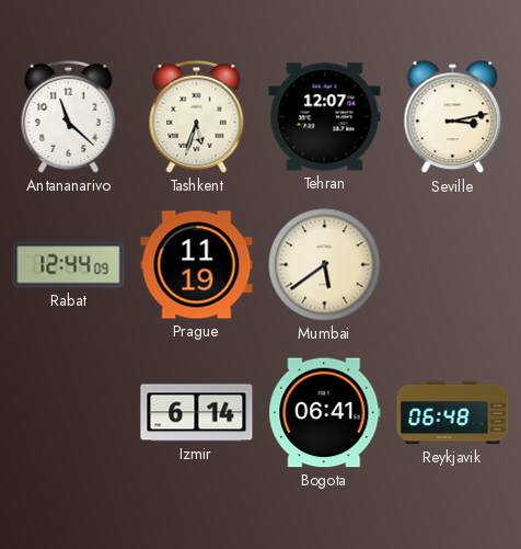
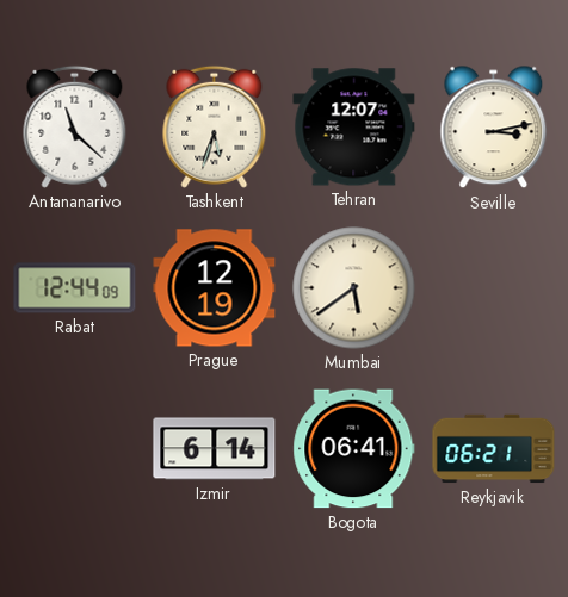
Prague: 11:19 -> 12:19 (215, 288)
Reykjavik: 06:48 -> 06:21 (494, 449)
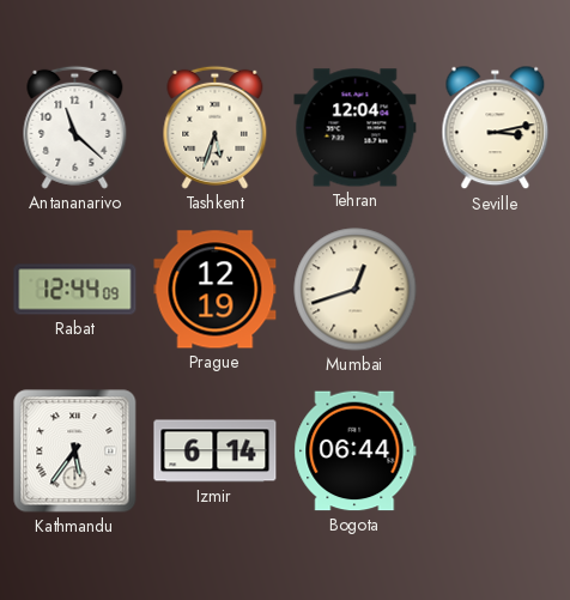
Tehran: 12:07 -> 12:04 (356, 128)
Mumbai: 5:39 -> 12:42 (356, 290)
Kathmandu: none -> 5:36 (75, 451)
Bogota: 06:41 -> 06:44 (356, 451)
Reykjavik: 06:21 -> none (494, 449)
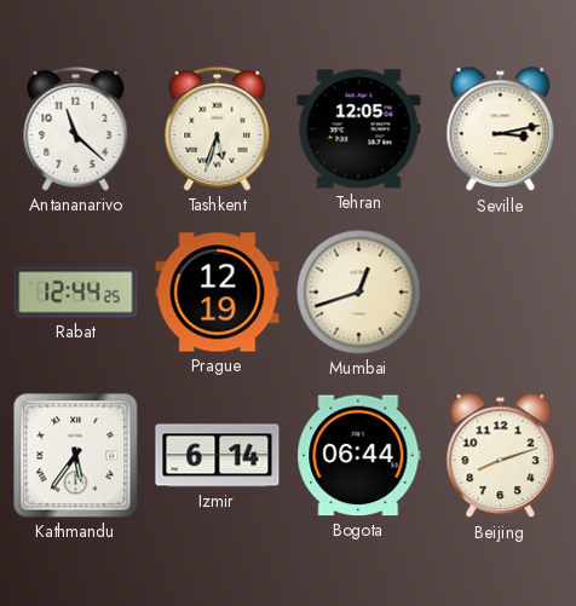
Tehran: 12:04 -> 12:05 (359, 129)
Rabat: 12:44:09 -> 12:44:25 (76, 293)
Beijing: none -> 8:12 (501, 456)
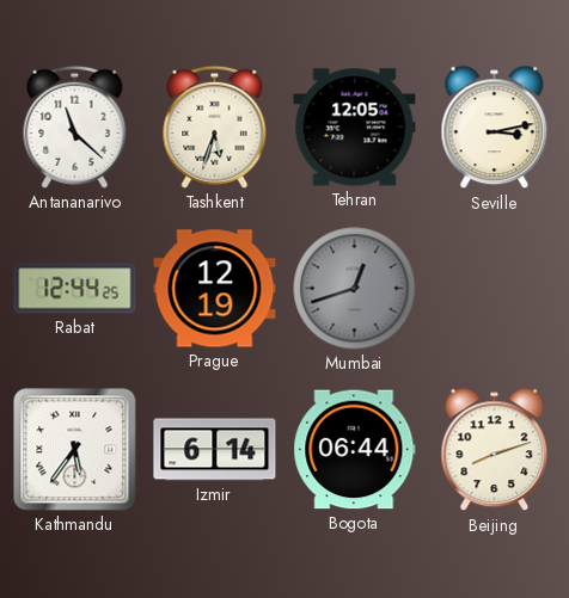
Mumbai dial: cream -> grey (355, 289)
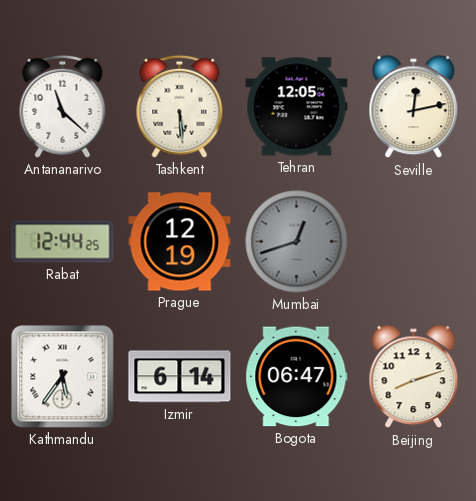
Tashkent: 5:33 -> 5:29 (180, 106)
Seville: 3:13 -> 12:13 (414, 107)
Bogota: 06:44 -> 06:47 (297, 377)
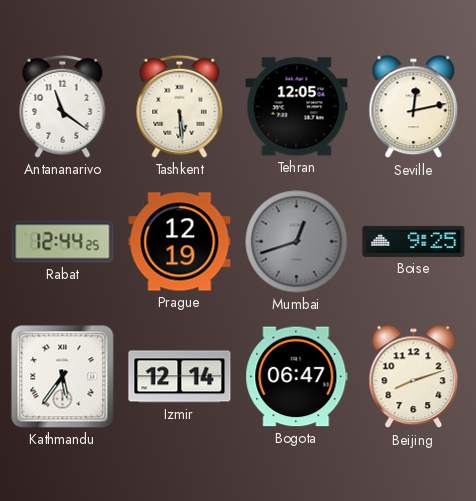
Antananarivo: 11:22 -> 11:21 (63, 106)
Boise: none -> 9:25 (414, 241)
Izmir: 6:14 -> 12:14 (180, 377)
